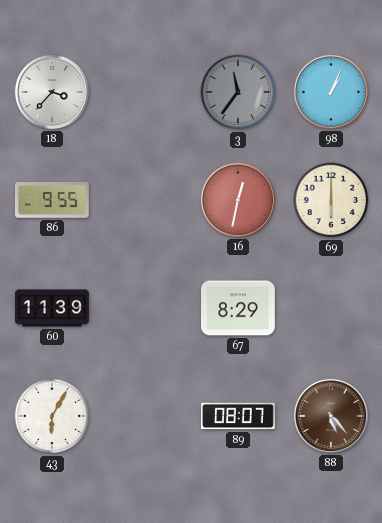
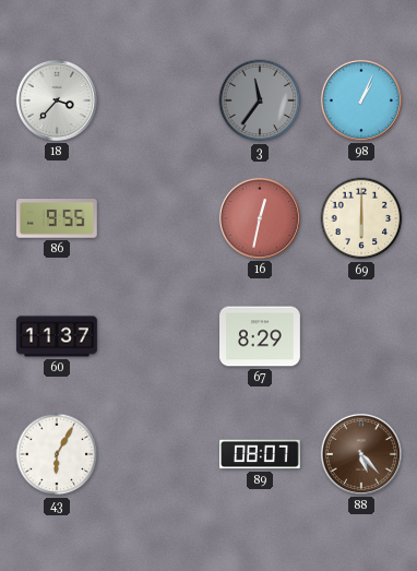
60: 11:39 -> 11:37 (58, 336)
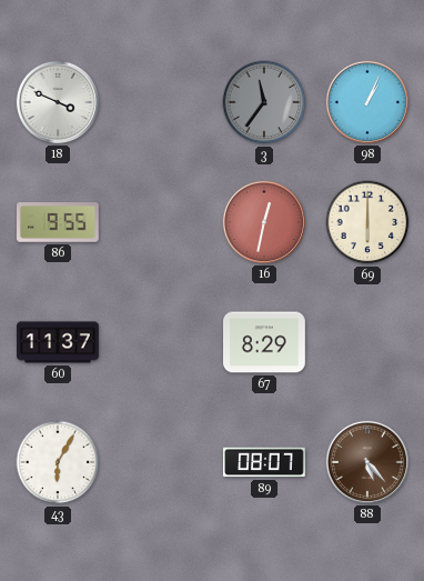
18: 3:37 -> 3:49 (58, 102)
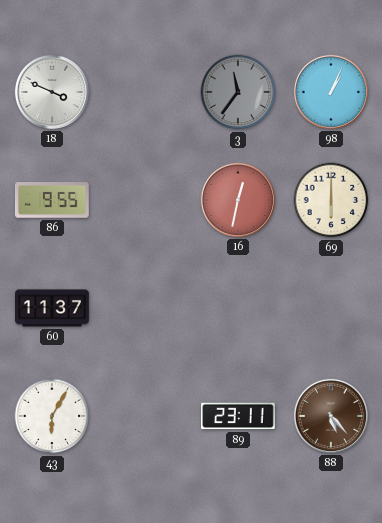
67: 8:29 -> none (265, 342)
89: 08:07 -> 23:11 (239, 416)
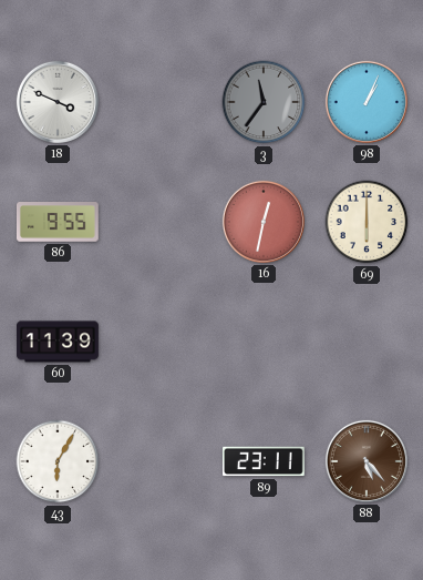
60: 11:37 -> 11:39 (59, 342)
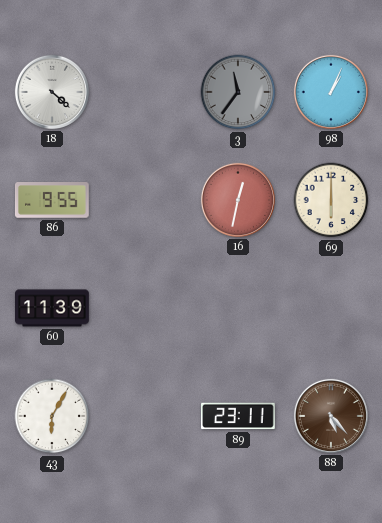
18: 3:49 -> 4:22 (52, 92)
